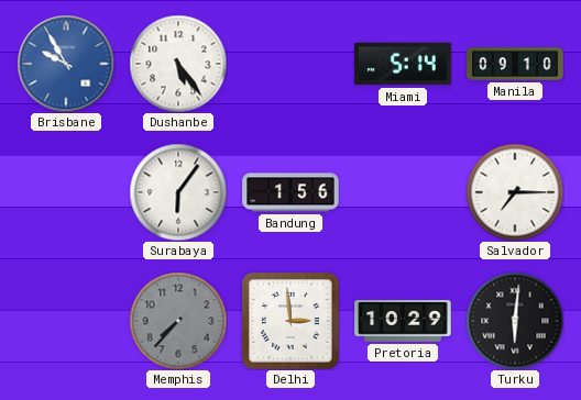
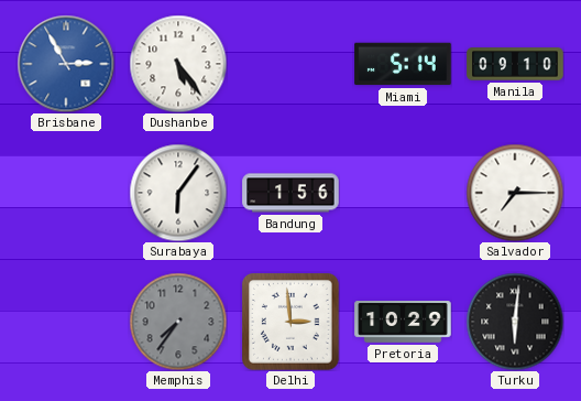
Brisbane: 9:55 -> 2:55 (66, 64)
Memphis: 7:37 -> 7:36 (178, 322)
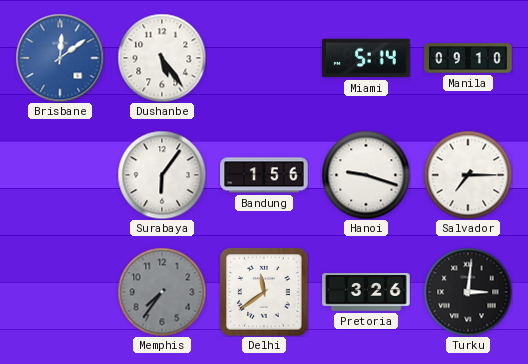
Brisbane: 2:55 -> 12:09 (60, 58)
Hanoi: none -> 9:18 (366, 175)
Delhi: 2:59 -> 11:39 (265, 293)
Pretoria: 10:29 -> 3:26 (366, 292)
Turku: 6:01 -> 3:01 (468, 292)
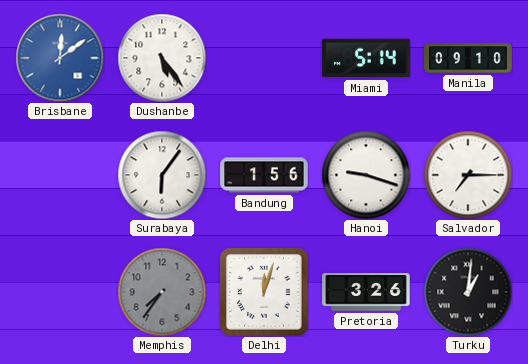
Delhi: 11:39 -> 12:03 (265, 293)
Turku: 3:01 -> 1:01 (468, 292)
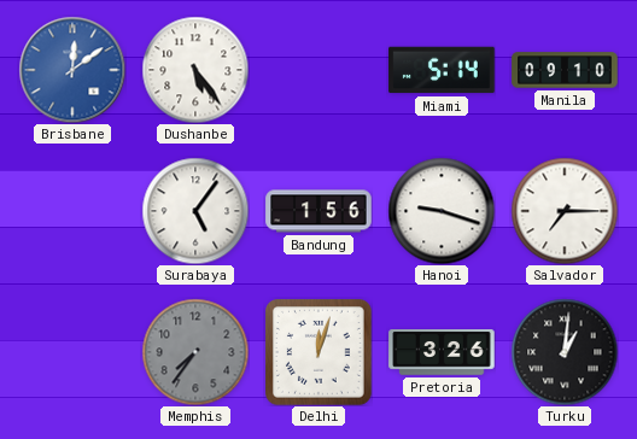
Surabaya: 6:06 -> 5:06 (195, 211)
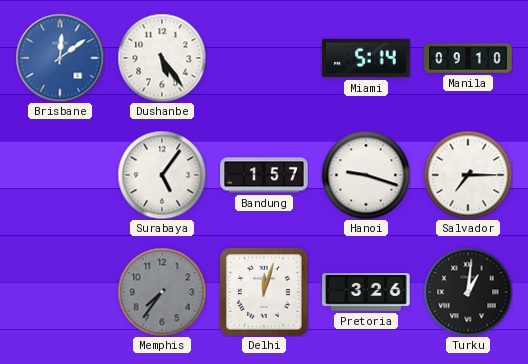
Bandung: 1:56 -> 1:57 (264, 175)
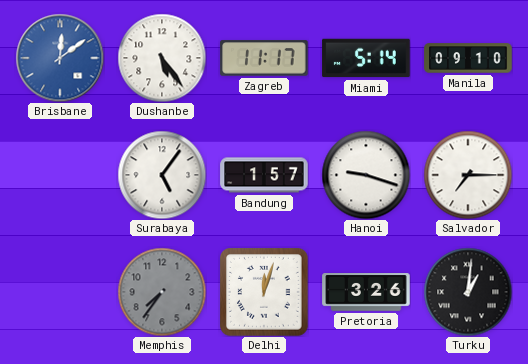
Zagreb: none -> 11:17 (264, 58)
